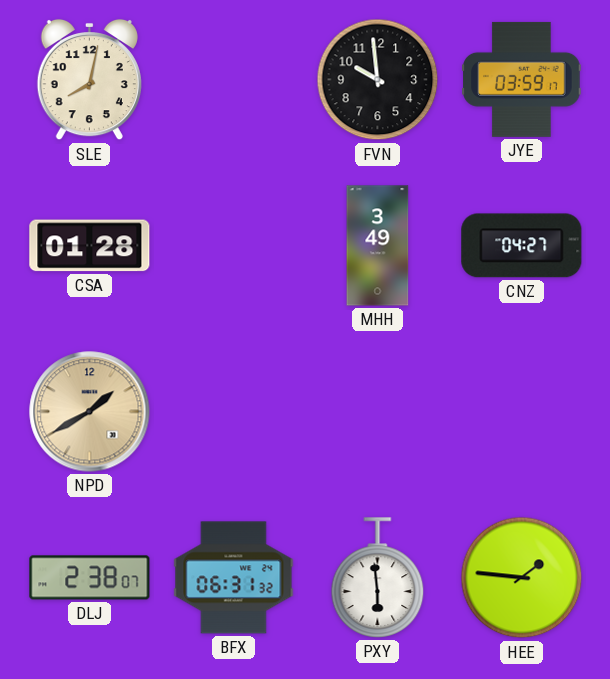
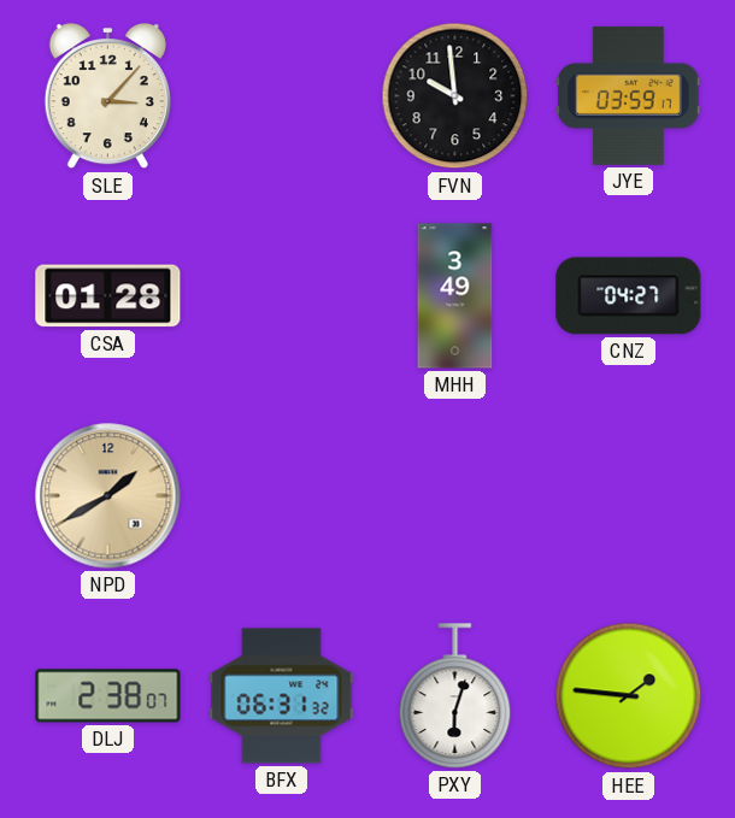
SLE: 8:02 -> 3:07 (107, 96)
PXY: 5:59 -> 6:03 (455, 696)
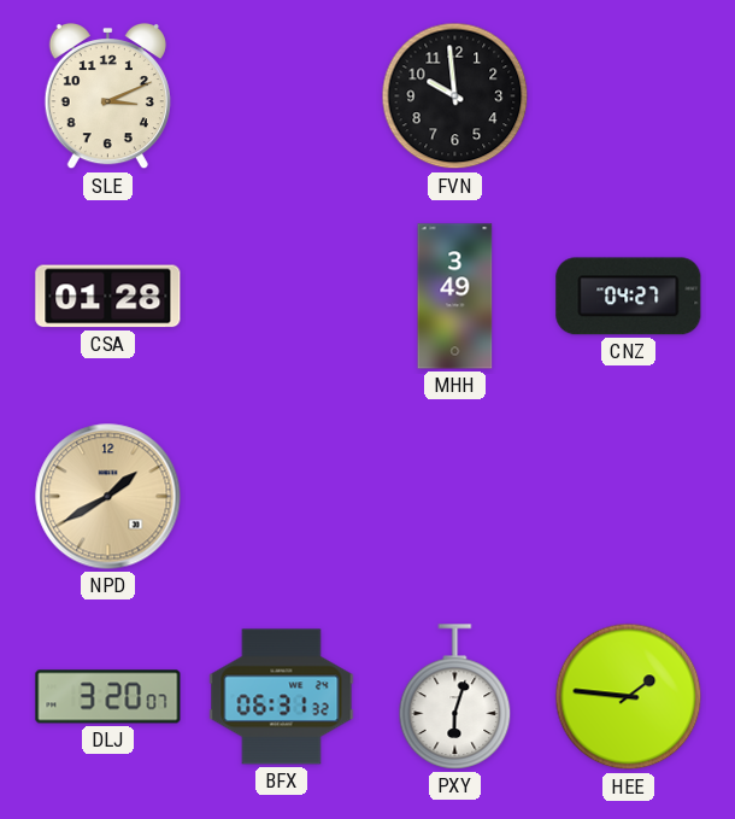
SLE: 3:07 -> 3:11 (107, 96)
JYE: 03:59 -> none (629, 95)
DLJ: 2:38 -> 3:20 (108, 697)
